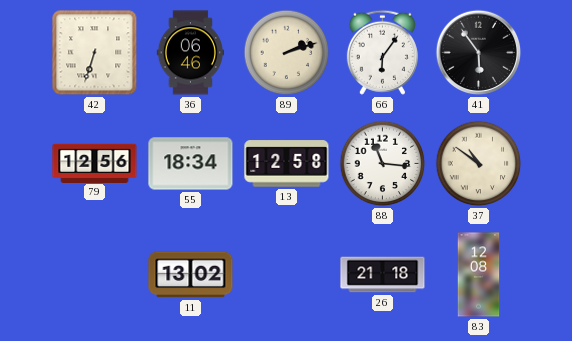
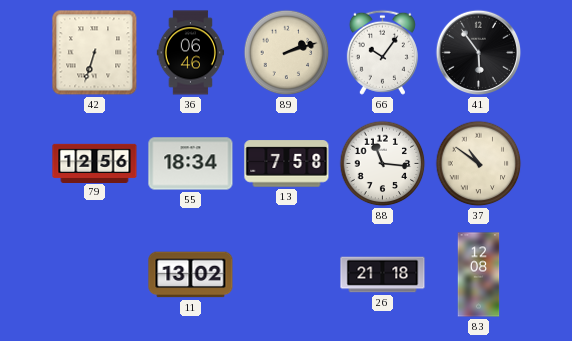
66: 6:06 -> 10:06 (382, 52)
13: 12:58 -> 7:58 (287, 164)
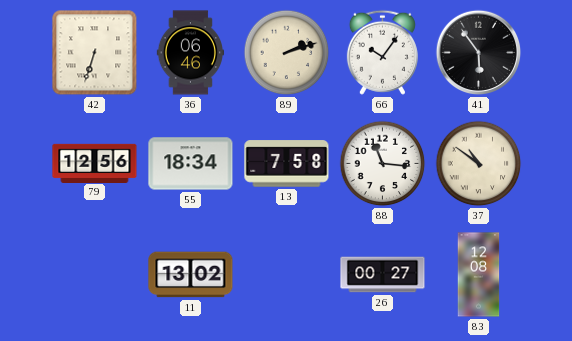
26: 21:18 -> 00:27 (383, 275)
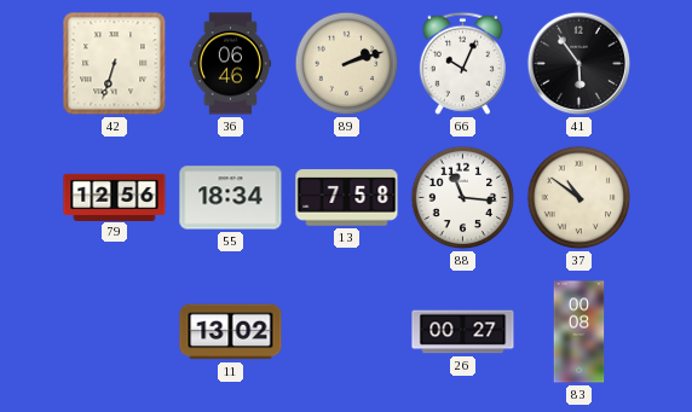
66: 10:06 -> 10:04 (462, 63)
83: 12:08 -> 00:08 (579, 332)
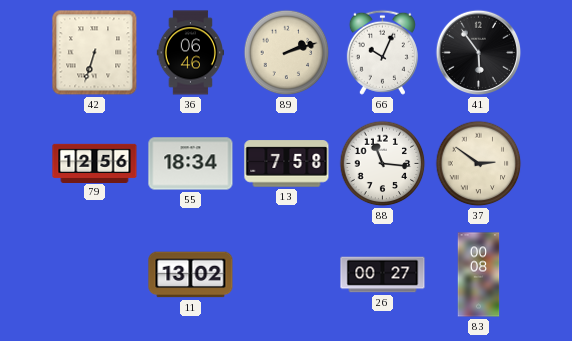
37: 10:51 -> 2:51 (479, 164)
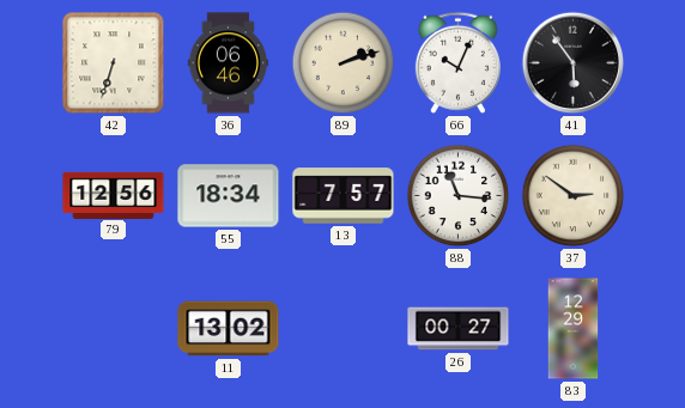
13: 7:58 -> 7:57 (344, 196)
83: 00:08 -> 12:29 (574, 329)
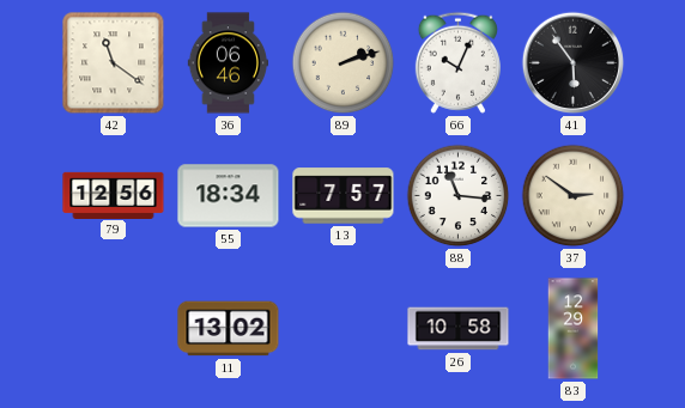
42: 6:33 -> 11:21 (114, 63)
26: 00:27 -> 10:58 (459, 329)
